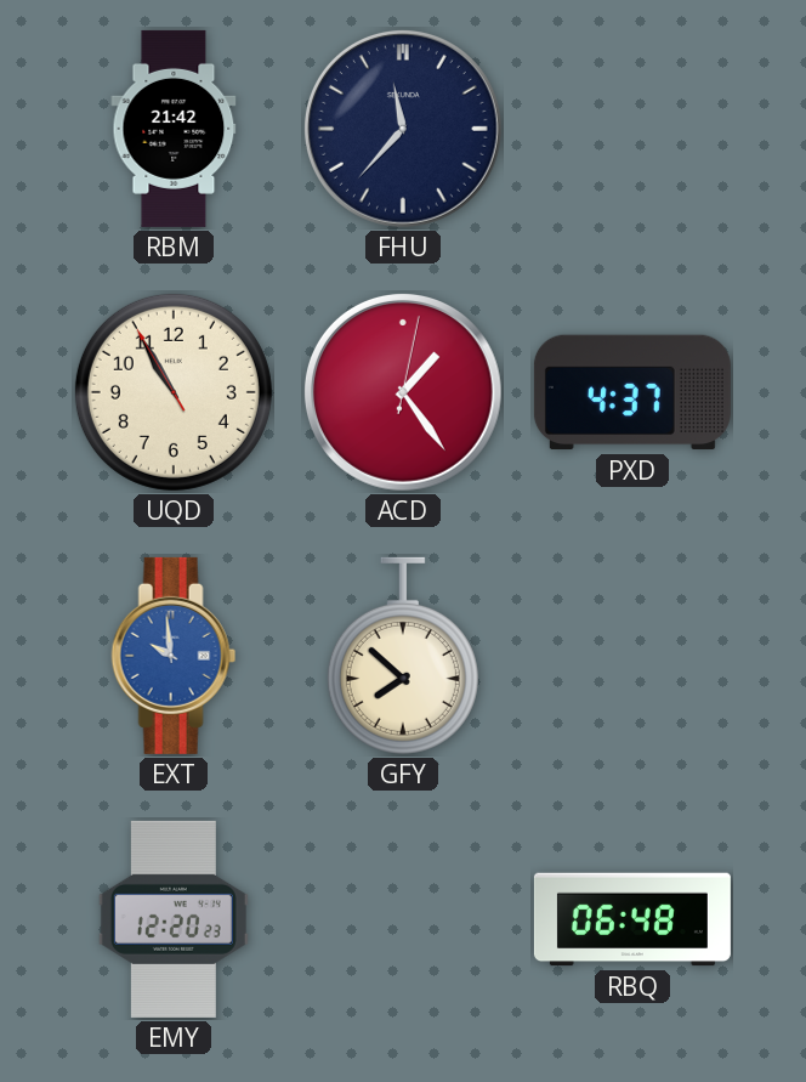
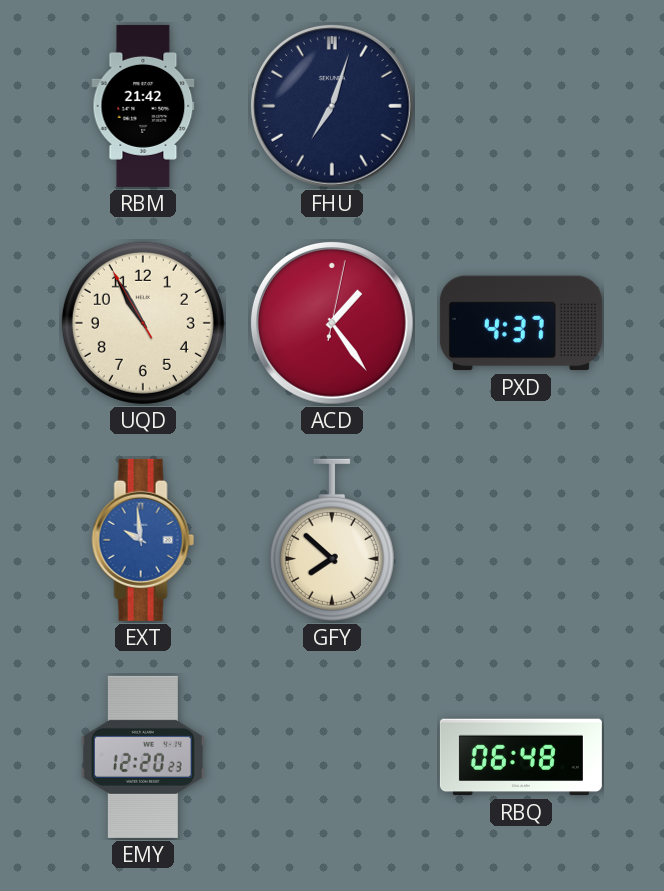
FHU: 11:37 -> 7:03 (332, 106)
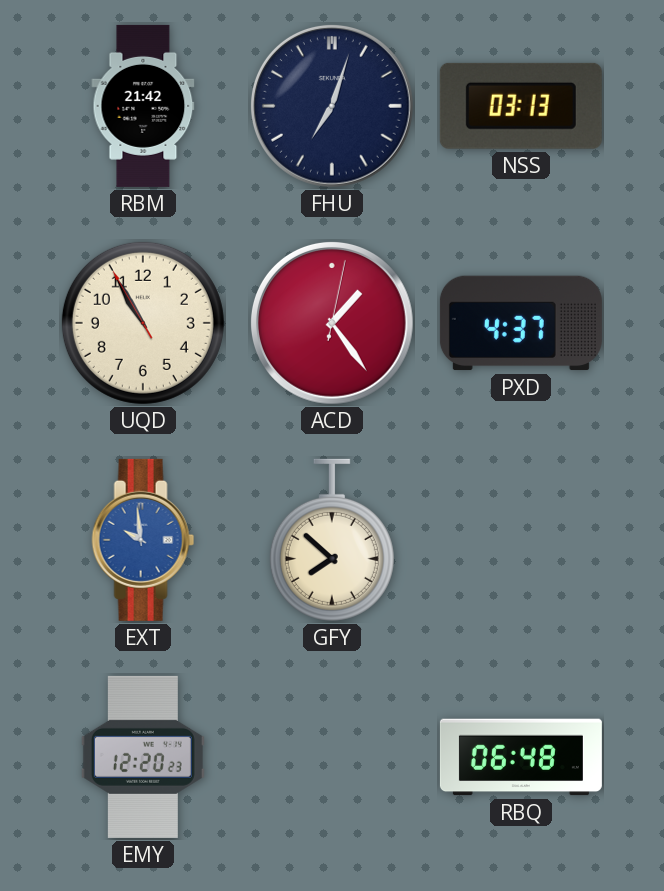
NSS: none -> 03:13 (521, 106)
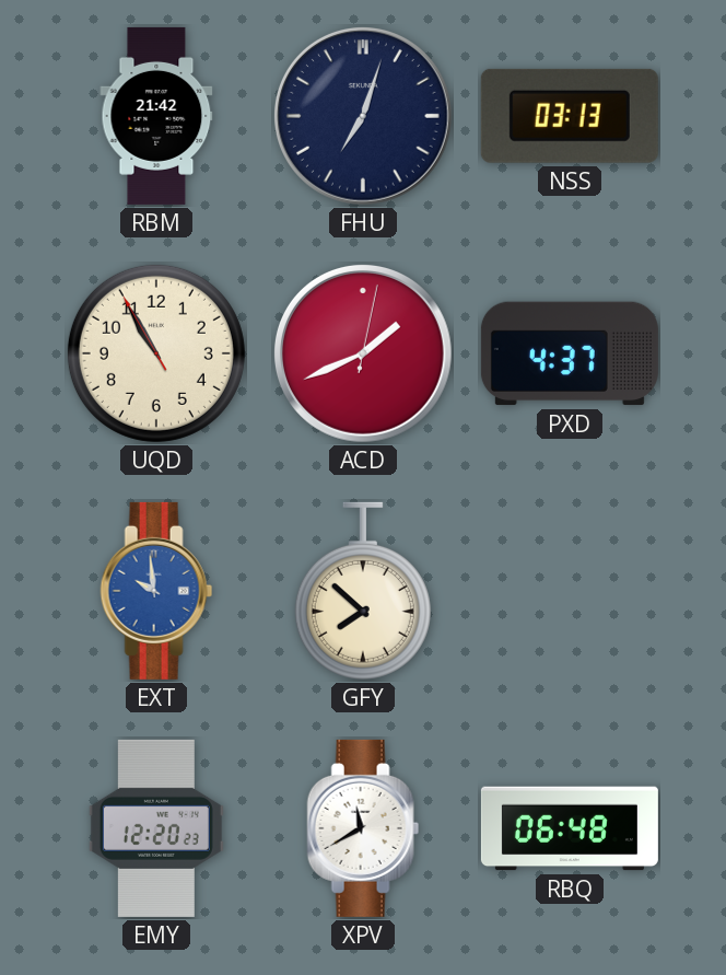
ACD: 1:24 -> 1:41 (363, 353)
XPV: none -> 11:40 (363, 828)
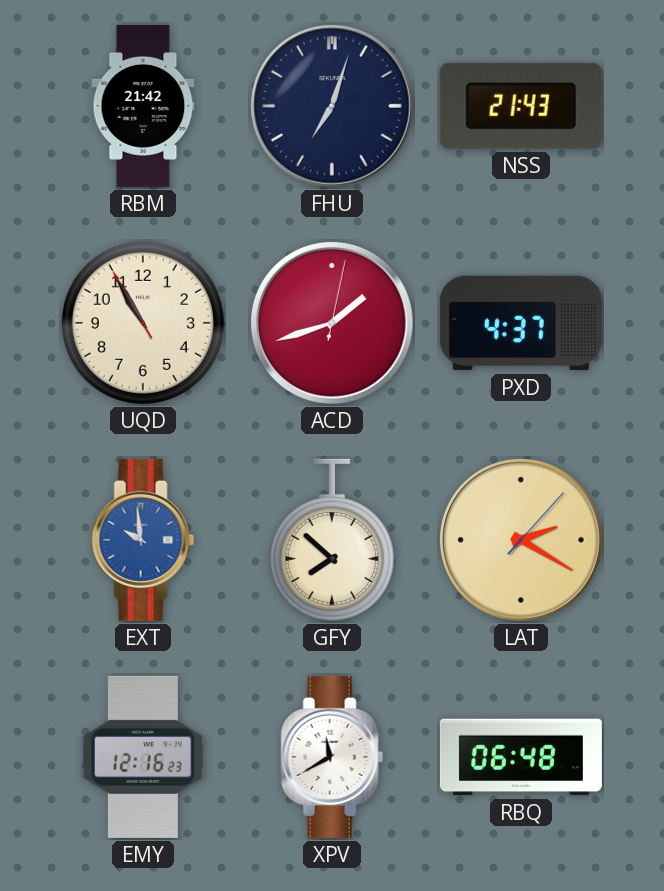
NSS: 03:13 -> 21:43 (521, 106)
ACD: 1:41 -> 1:42 (332, 323)
LAT: none -> 2:20 (521, 540)
EMY: 12:20 -> 12:16 (143, 757)
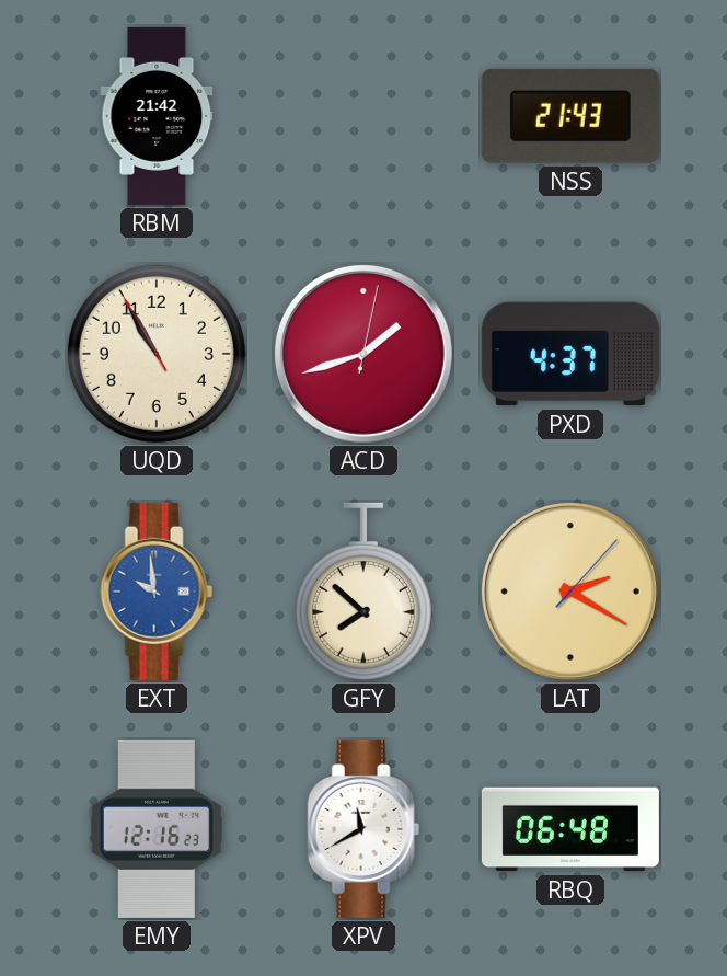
FHU: 7:03 -> none (332, 106)
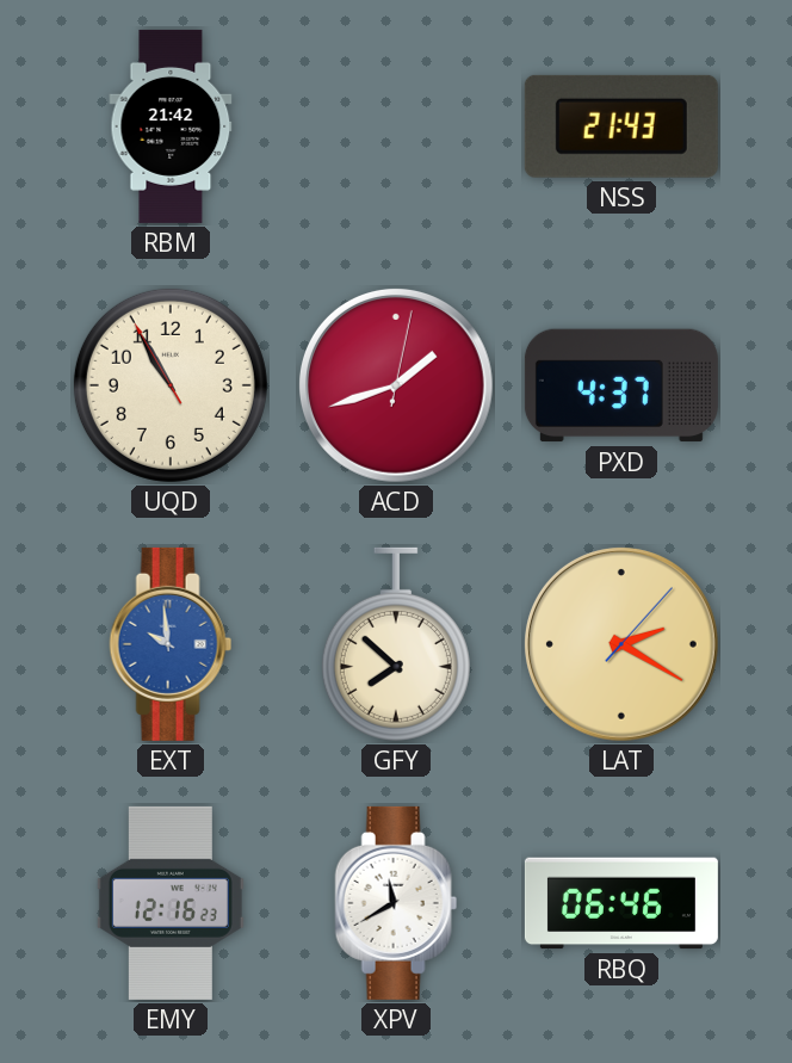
RBQ: 06:48 -> 06:46 (621, 903)
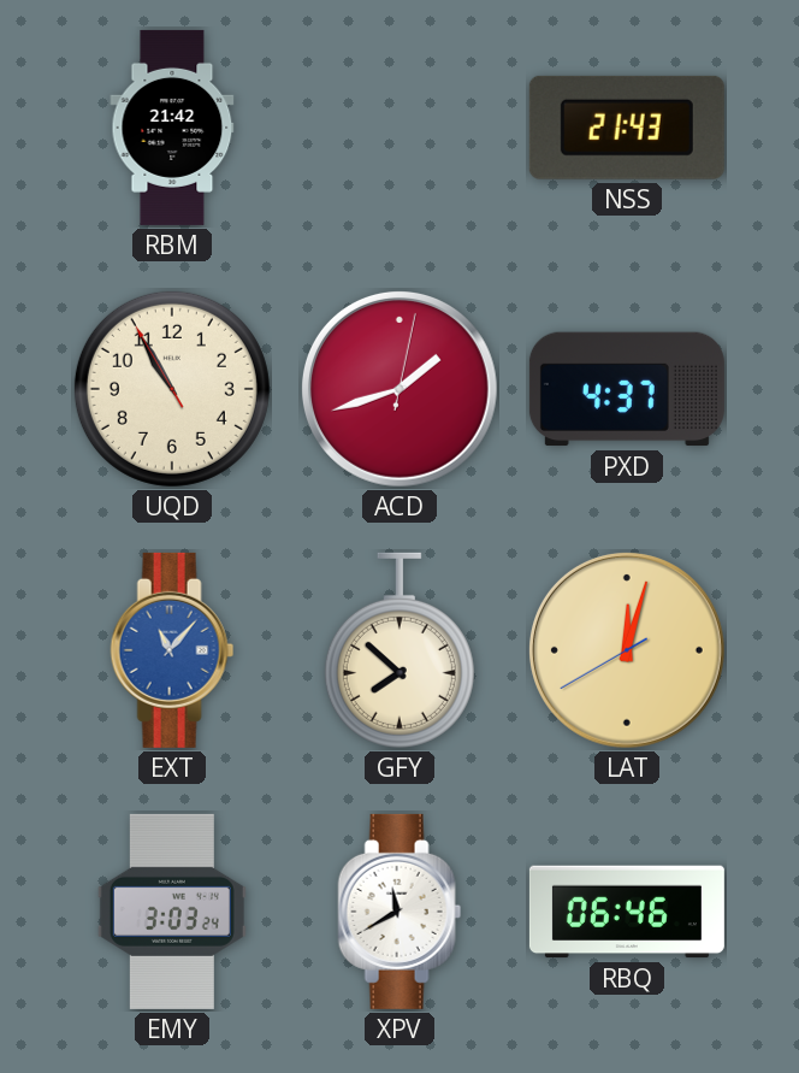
EXT: 9:59 -> 11:07 (172, 650)
LAT: 2:20 -> 12:02 (627, 650)
EMY: 12:16 -> 3:03 (172, 912)
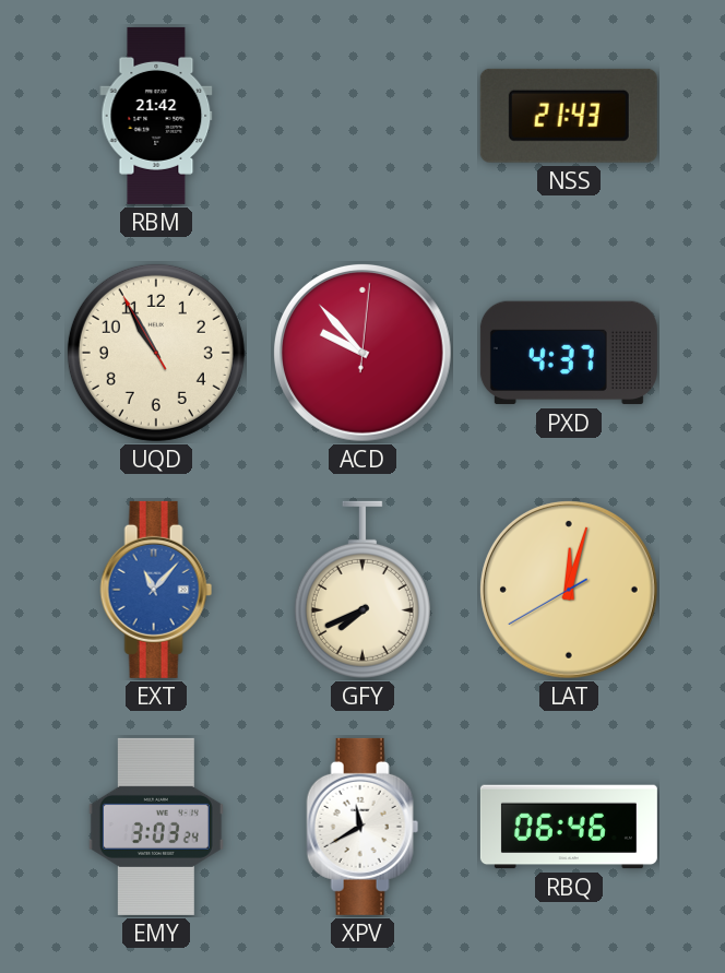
ACD: 1:42 -> 9:53 (362, 353)
GFY: 7:52 -> 7:41 (362, 590)
